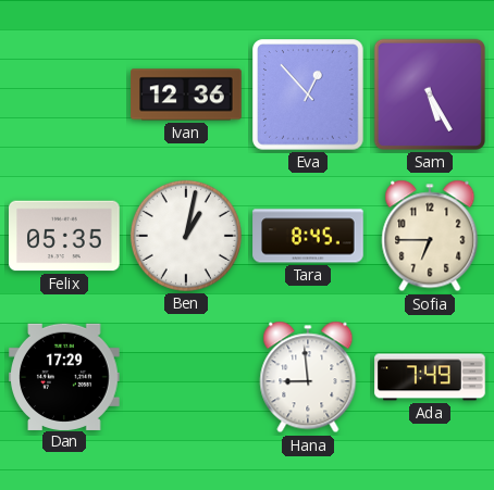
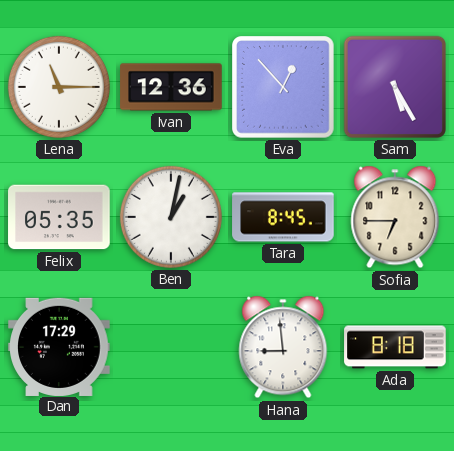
Lena: none -> 11:15 (59, 87)
Ada: 7:49 -> 8:18 (395, 347)
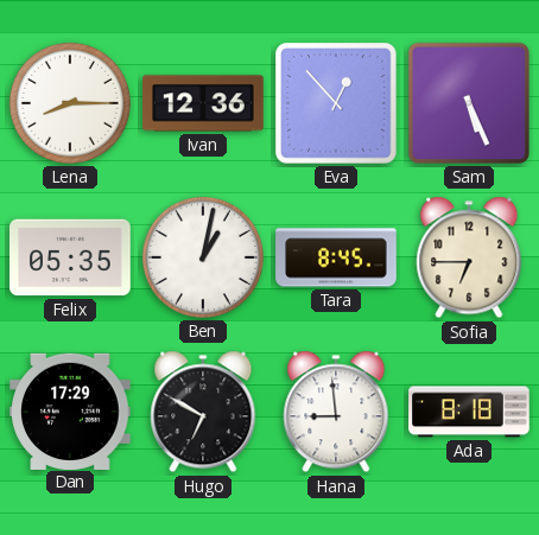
Lena: 11:15 -> 8:15 (70, 103)
Sam: 5:25 -> 5:26 (469, 103)
Hugo: none -> 6:50 (203, 412)
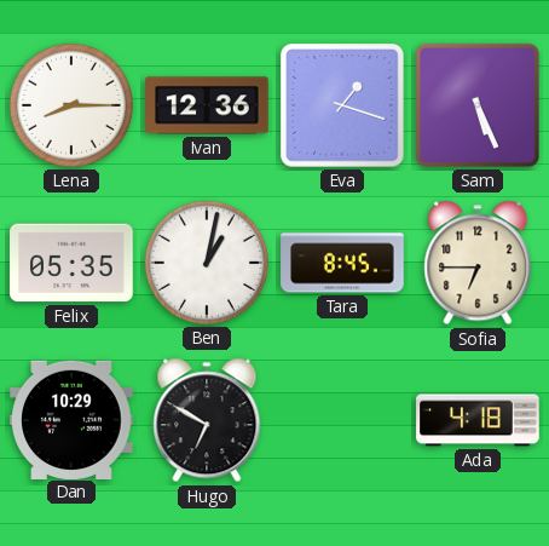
Eva: 12:53 -> 1:18 (342, 105)
Dan: 17:29 -> 10:29 (71, 419)
Hana: 8:59 -> none (336, 412)
Ada: 8:18 -> 4:18 (478, 420)
